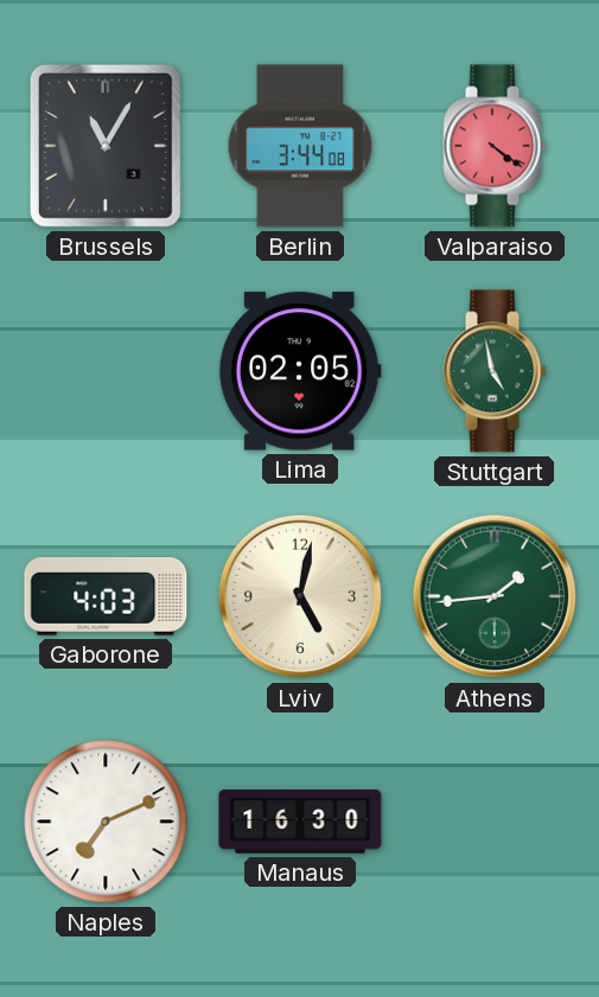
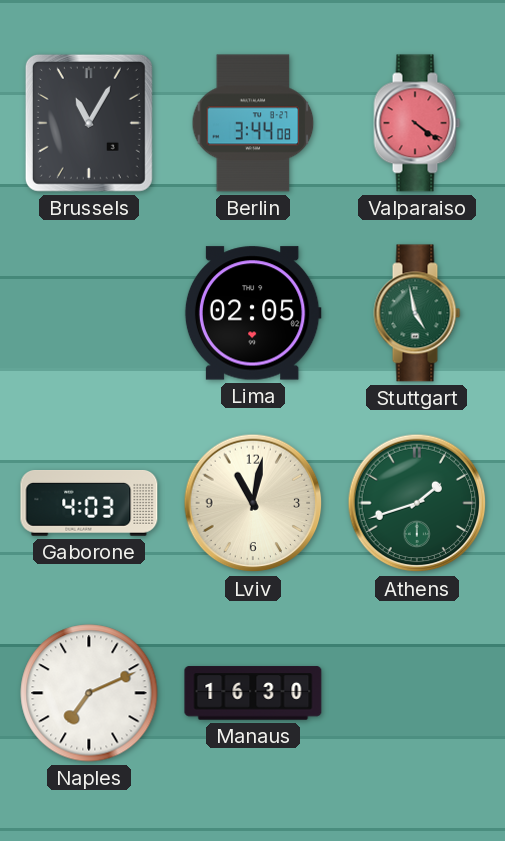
Lviv: 5:02 -> 11:02 (253, 503)
Athens: 1:44 -> 1:42 (417, 503)
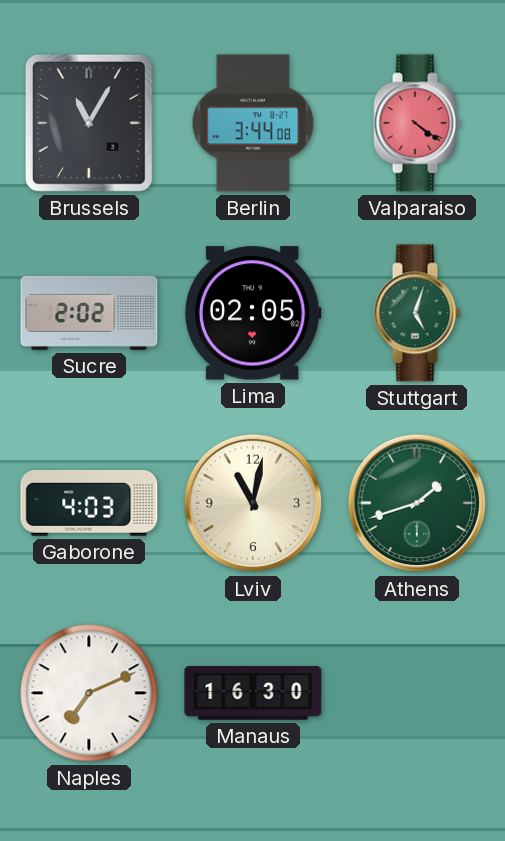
Sucre: none -> 2:02 (89, 313)
Stuttgart: 4:58 -> 5:03 (417, 313)
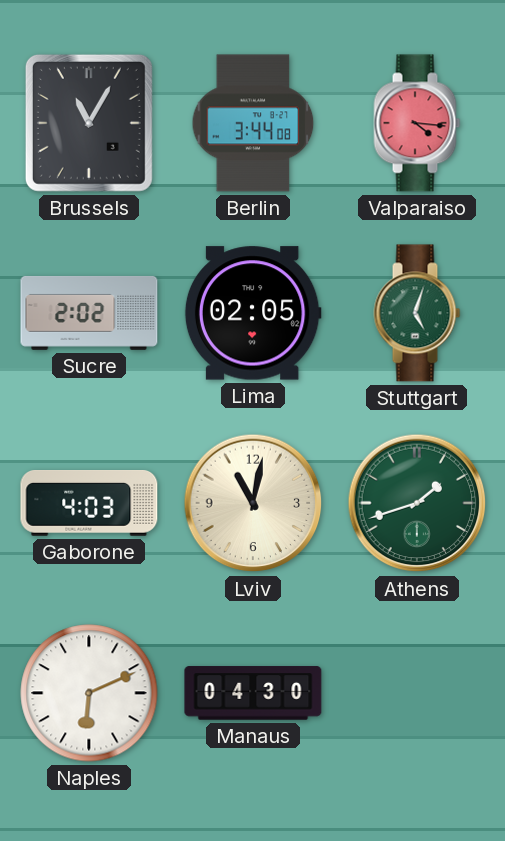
Valparaiso: 4:21 -> 4:16 (417, 123)
Naples: 7:11 -> 6:11 (89, 693)
Manaus: 16:30 -> 04:30 (253, 693)
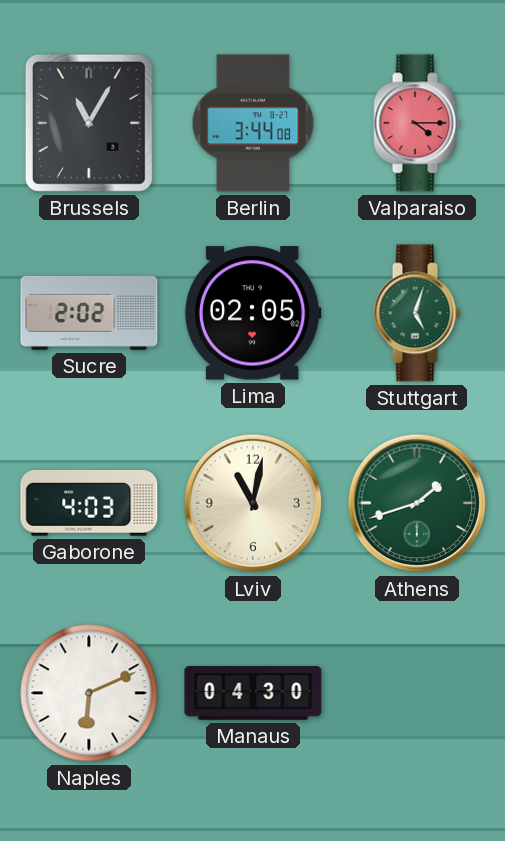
Valparaiso: 4:16 -> 4:15 (417, 123)
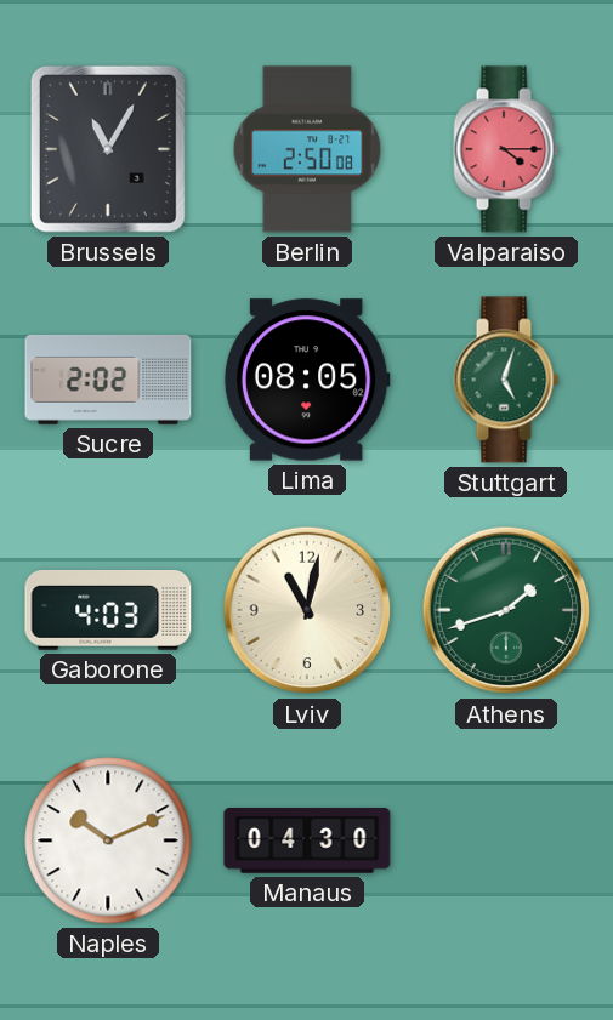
Berlin: 3:44 -> 2:50 (307, 149)
Lima: 02:05 -> 08:05 (307, 380)
Naples: 6:11 -> 10:11 (108, 840)
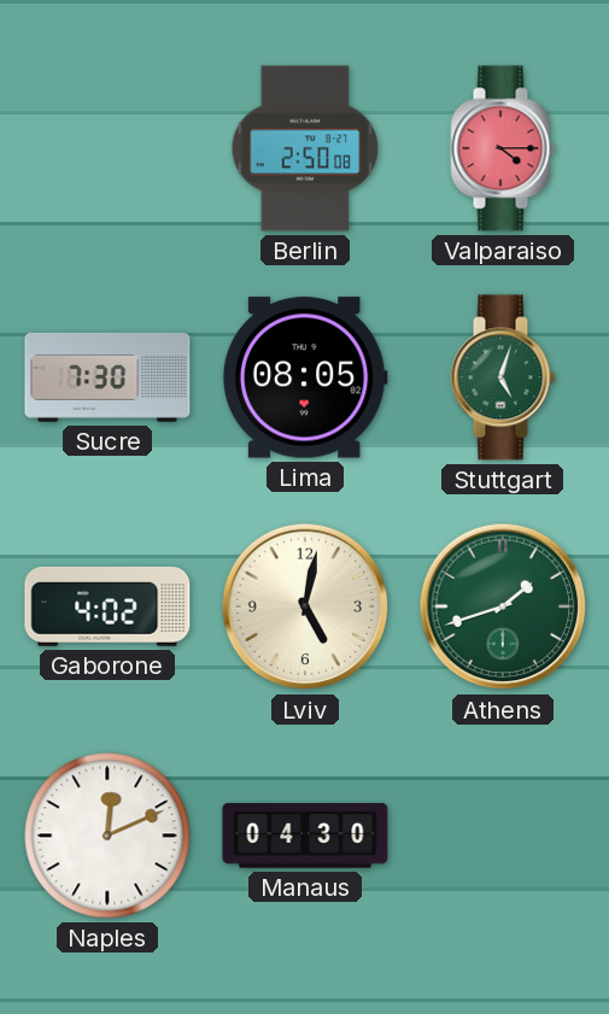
Brussels: 11:05 -> none (108, 149)
Sucre: 2:02 -> 7:30 (107, 377)
Gaborone: 4:03 -> 4:02 (107, 608)
Lviv: 11:02 -> 5:02 (305, 606)
Naples: 10:11 -> 12:11 (107, 836)
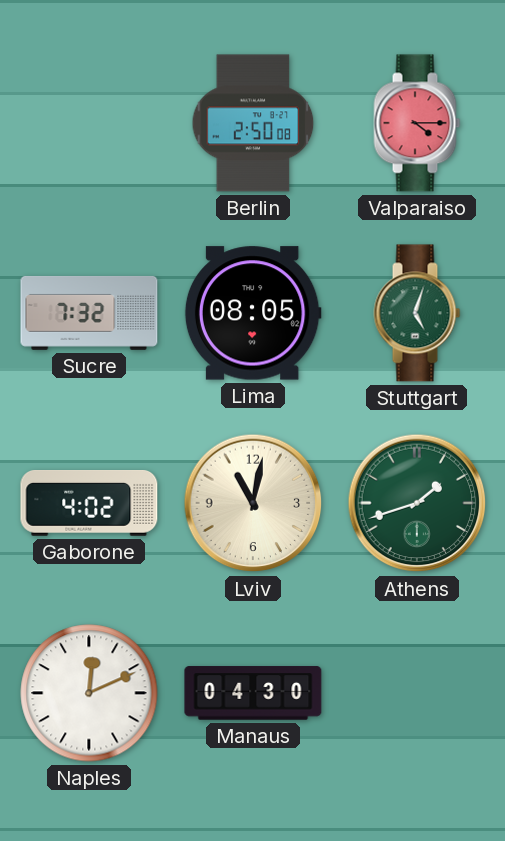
Sucre: 7:30 -> 7:32 (89, 313)
Lviv: 5:02 -> 11:02 (253, 503)
